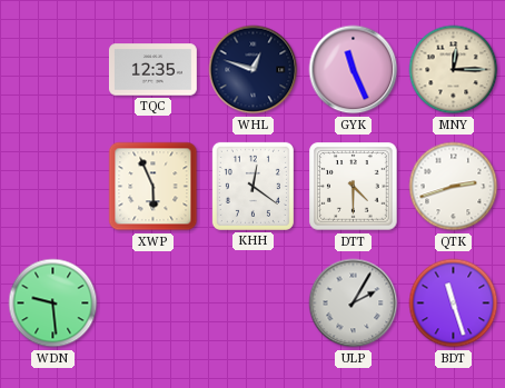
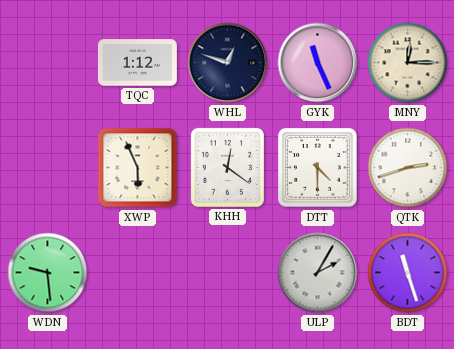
TQC: 12:35 -> 1:12 (137, 63)
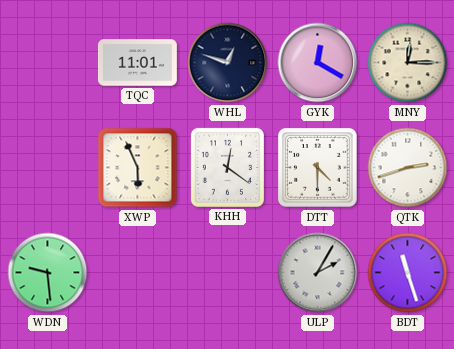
TQC: 1:12 -> 11:01 (137, 63)
GYK: 11:26 -> 12:20 (318, 63)
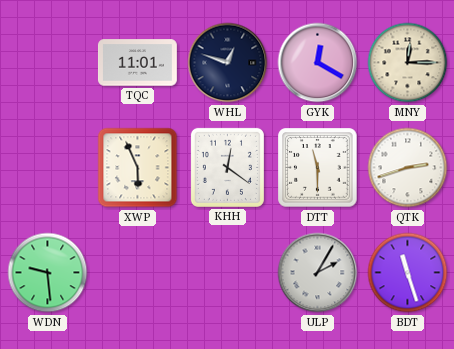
DTT: 4:30 -> 11:30 (318, 168)
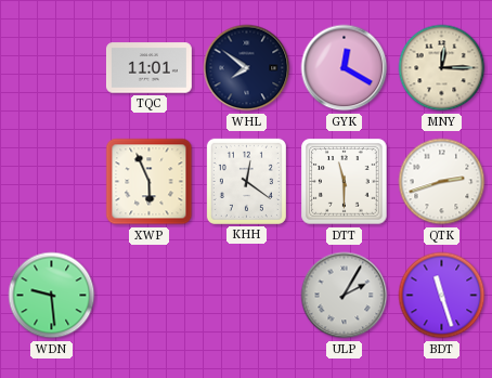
WHL: 12:48 -> 7:51 (247, 68)
